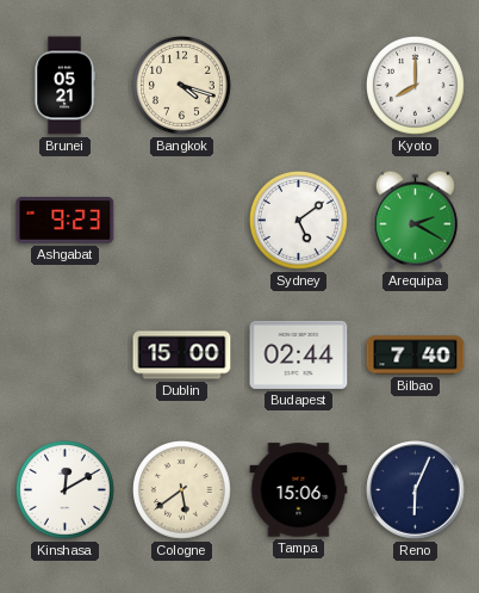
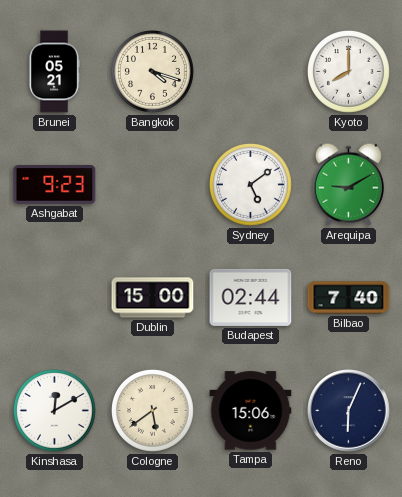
Arequipa: 2:20 -> 9:10 (348, 184)
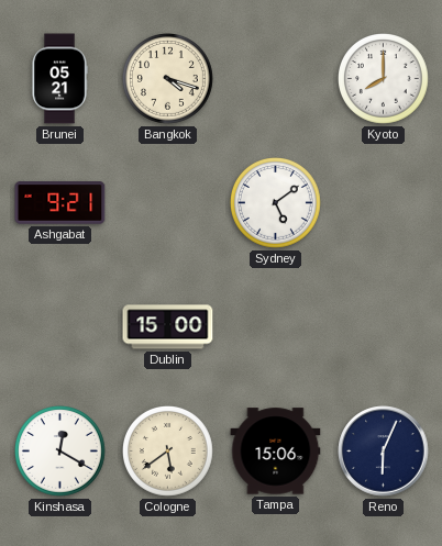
Ashgabat: 9:23 -> 9:21 (60, 203)
Arequipa: 9:10 -> none (348, 184)
Budapest: 02:44 -> none (251, 297)
Bilbao: 7:40 -> none (349, 298)
Kinshasa: 12:10 -> 12:20 (60, 452)
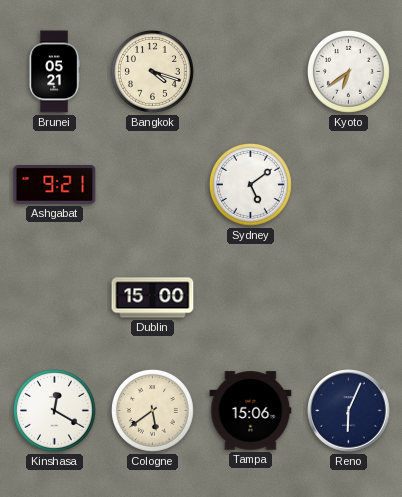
Kyoto: 8:00 -> 6:39 (349, 72)
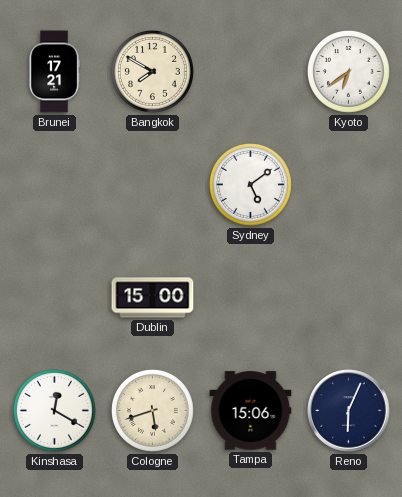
Brunei: 05:21 -> 17:21 (54, 72)
Bangkok: 4:18 -> 7:50 (153, 72)
Ashgabat: 9:21 -> none (55, 185)
Cologne: 5:39 -> 5:42 (153, 411)
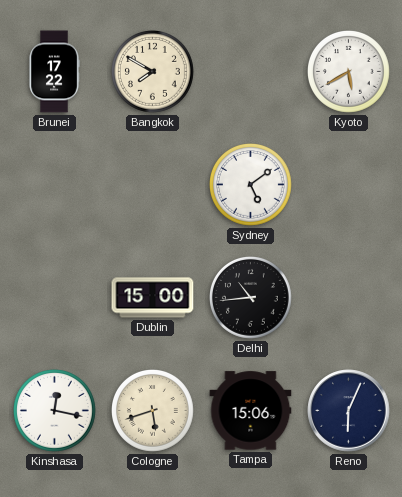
Brunei: 17:21 -> 17:22 (54, 72)
Kyoto: 6:39 -> 5:40 (349, 72)
Delhi: none -> 10:44 (251, 298)
Kinshasa: 12:20 -> 12:17 (55, 411)
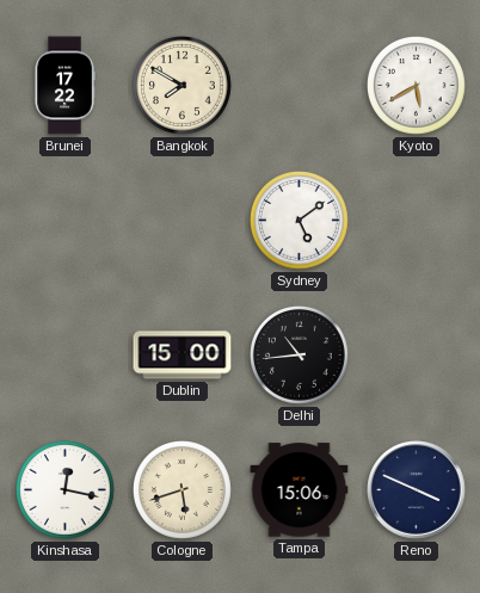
Reno: 6:04 -> 3:49 (417, 490)
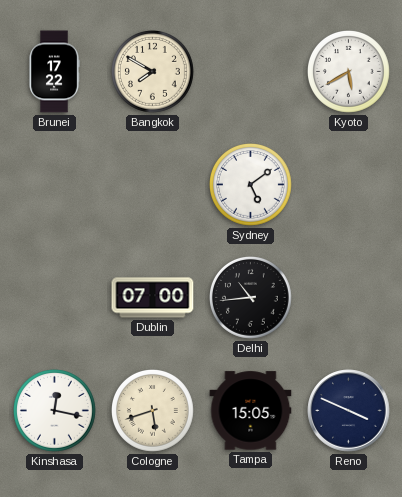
Dublin: 15:00 -> 07:00 (153, 298)
Tampa: 15:06 -> 15:05 (251, 411)
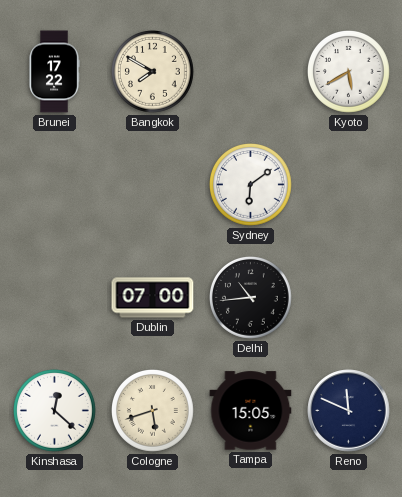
Sydney: 5:09 -> 6:09 (251, 185)
Kinshasa: 12:17 -> 12:22 (55, 411)
Reno: 3:49 -> 11:49 (349, 411)
